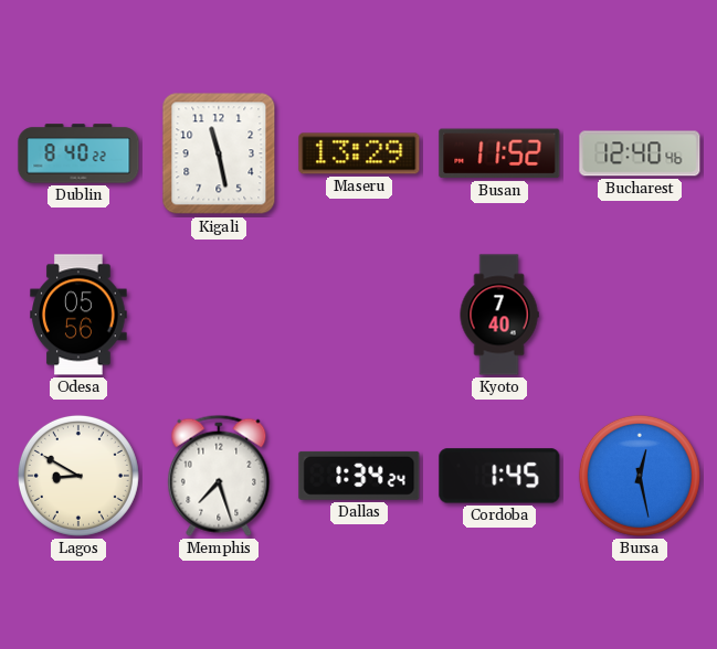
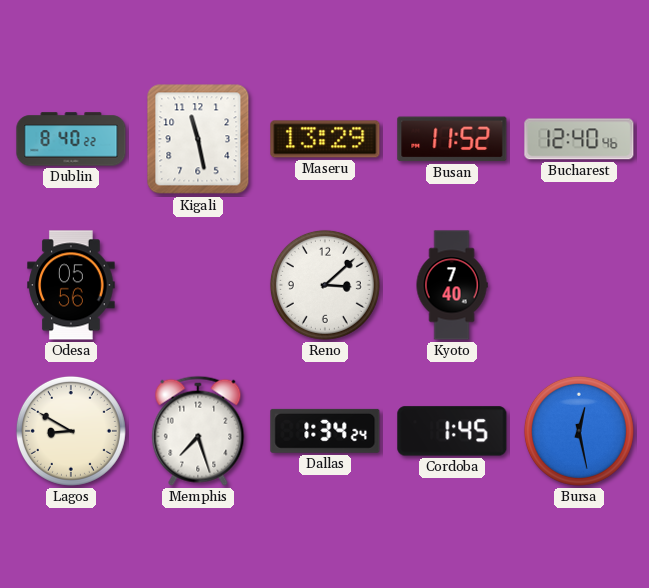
Reno: none -> 3:08 (325, 285)
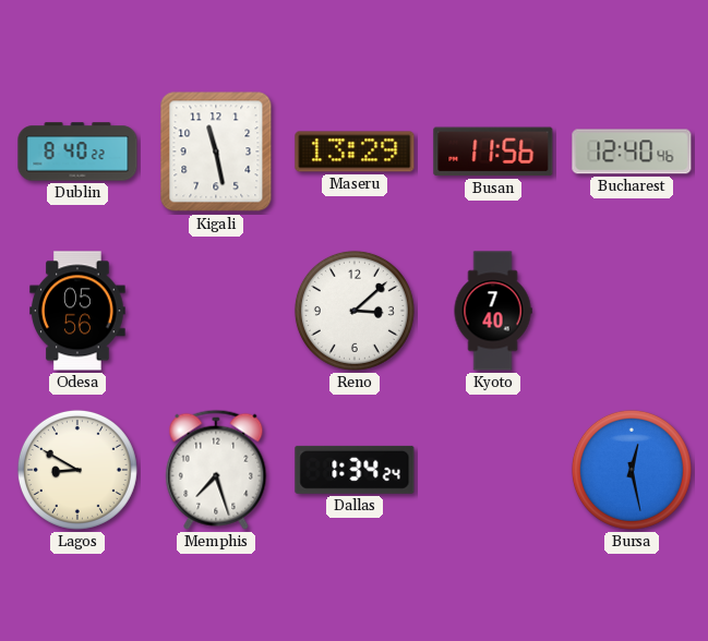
Busan: 11:52 -> 11:56 (493, 152)
Cordoba: 1:45 -> none (452, 431)
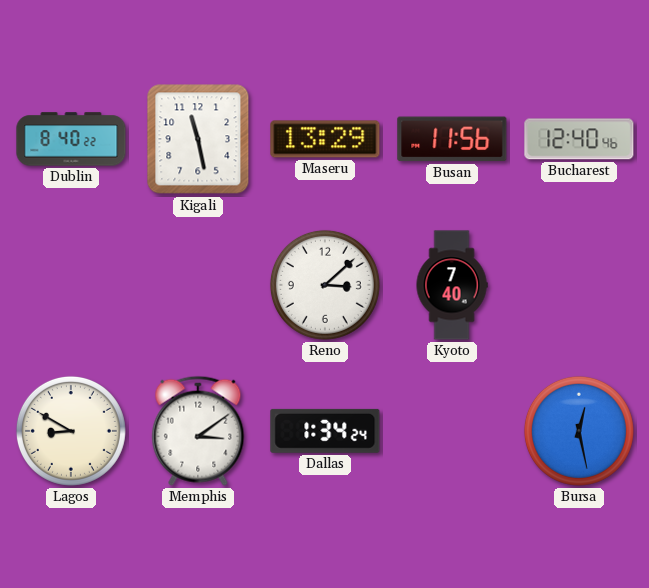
Odesa: 05:56 -> none (77, 311)
Memphis: 7:27 -> 3:09 (198, 431)
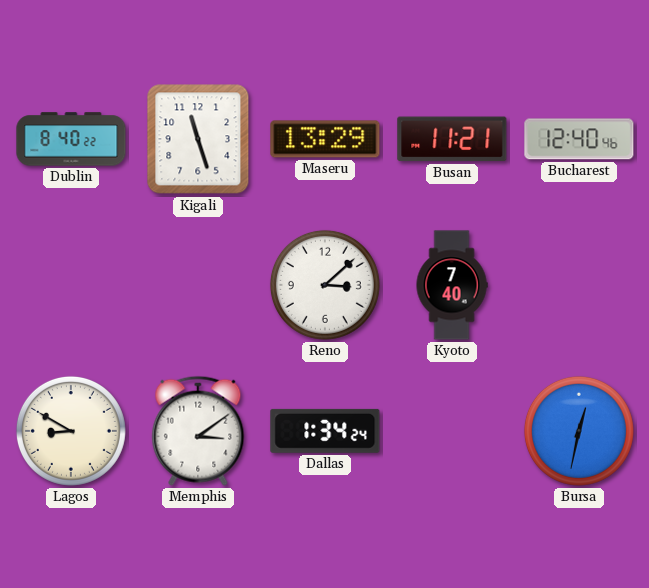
Kigali: 11:28 -> 11:27 (198, 139)
Busan: 11:56 -> 11:21 (452, 139)
Bursa: 12:28 -> 12:32 (579, 431)
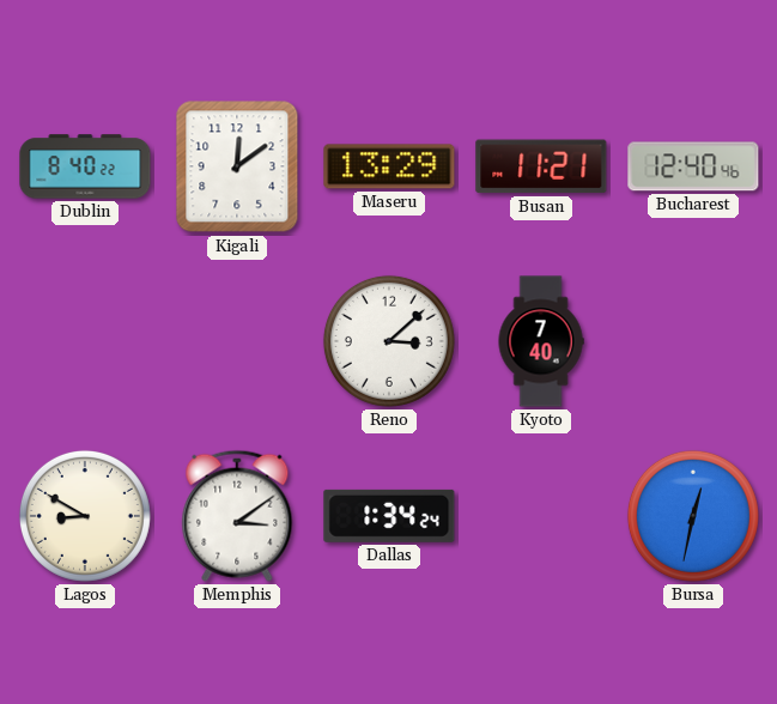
Kigali: 11:27 -> 12:09 (237, 166)
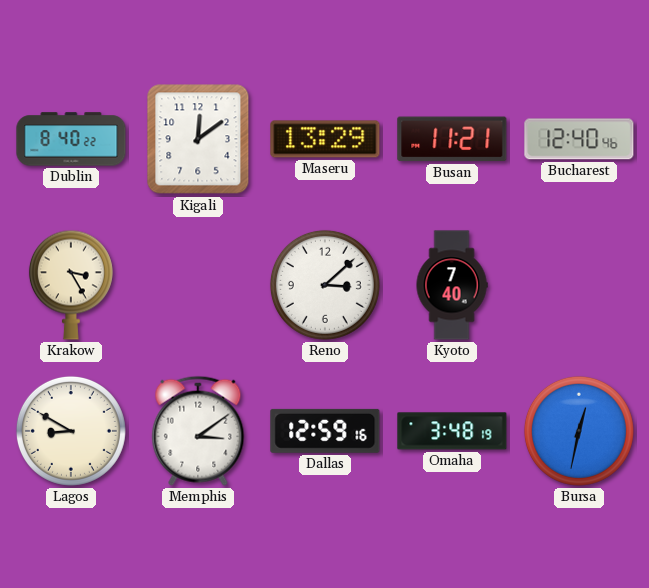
Krakow: none -> 3:25 (71, 285)
Dallas: 1:34 -> 12:59 (325, 431)
Omaha: none -> 3:48 (452, 431)
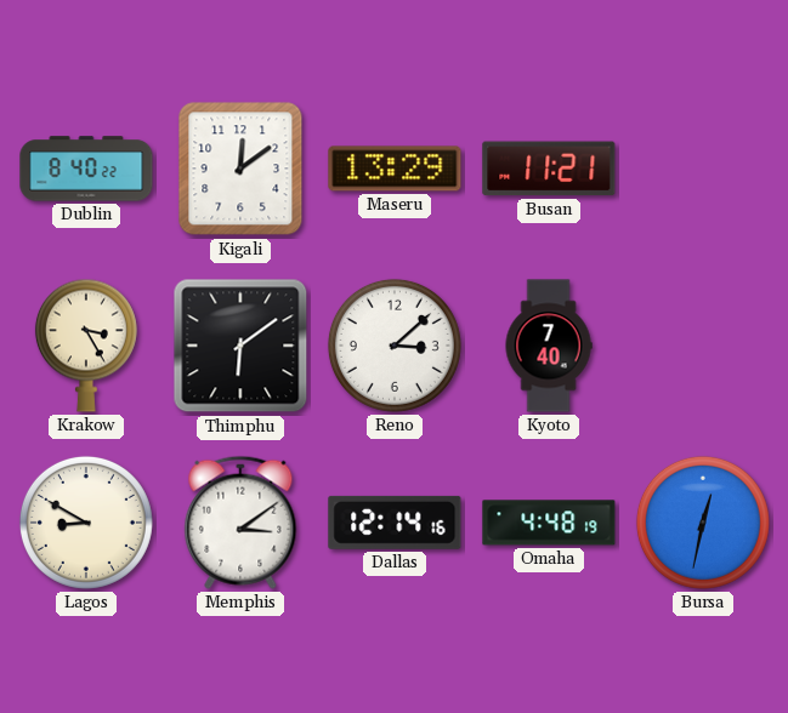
Bucharest: 12:40 -> none (579, 139)
Thimphu: none -> 6:09 (240, 346)
Dallas: 12:59 -> 12:14 (395, 523)
Omaha: 3:48 -> 4:48 (549, 523)
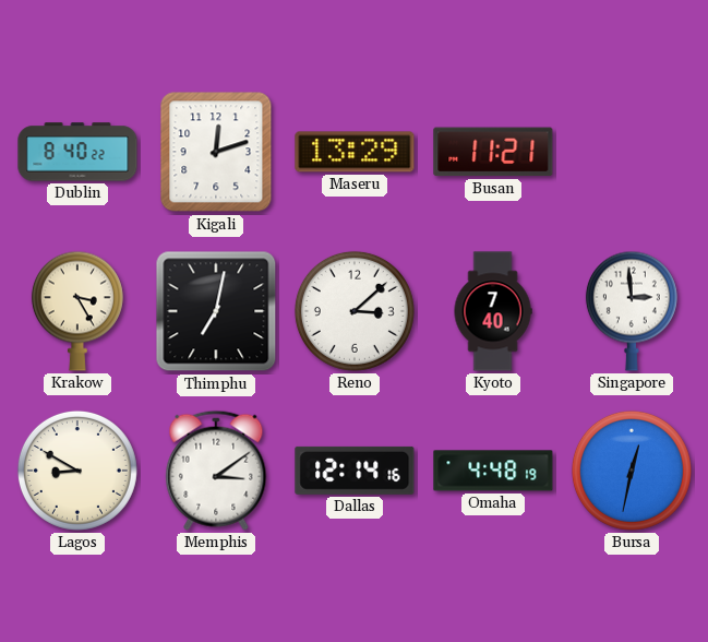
Kigali: 12:09 -> 12:12 (216, 152)
Thimphu: 6:09 -> 7:02 (216, 311)
Singapore: none -> 2:59 (632, 311)
